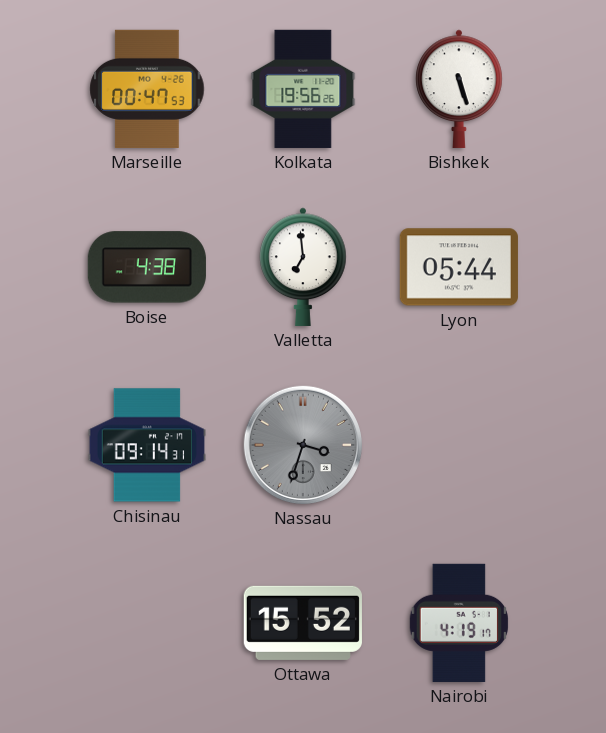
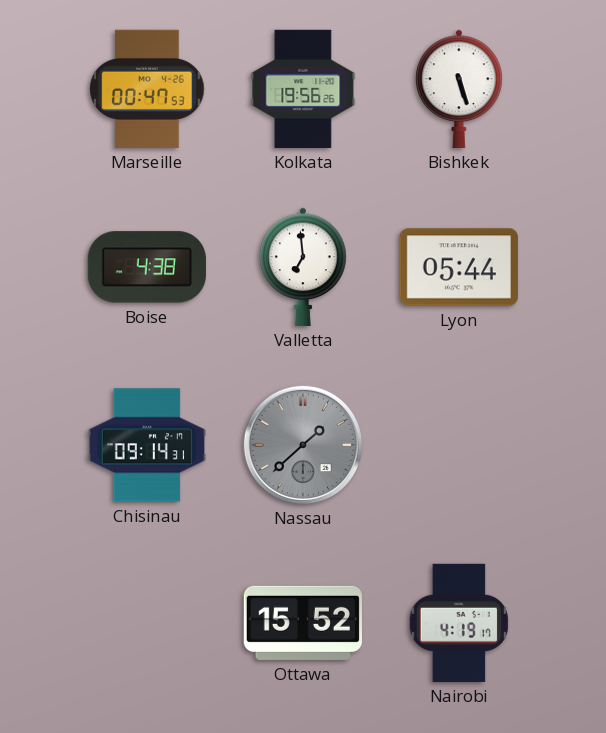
Nassau: 3:33 -> 1:38 (303, 445)
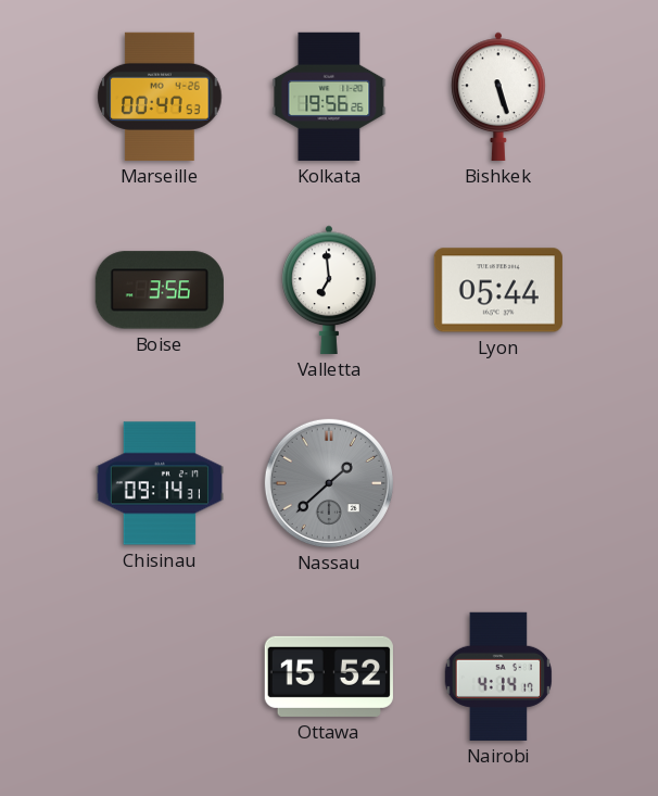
Boise: 4:38 -> 3:56 (160, 290)
Nairobi: 4:19 -> 4:14 (498, 677)
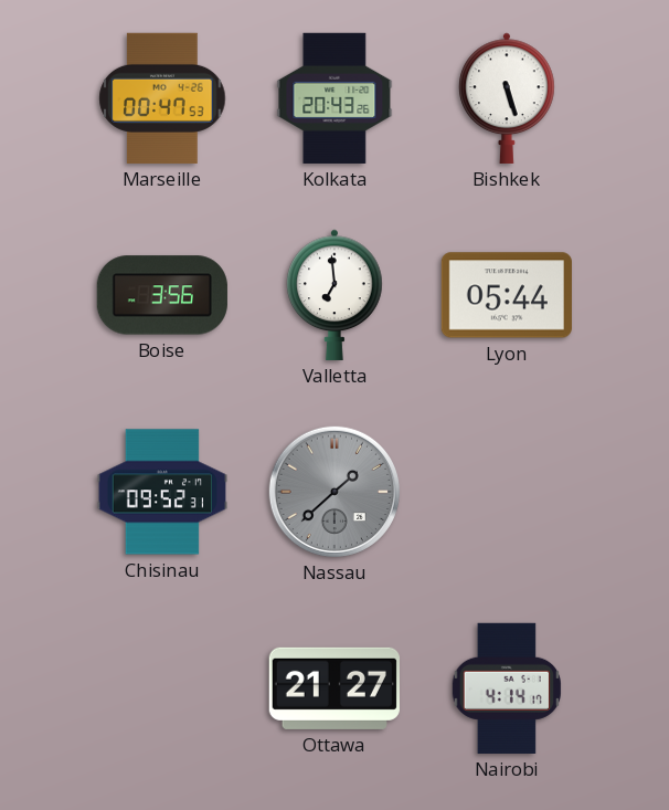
Kolkata: 19:56 -> 20:43 (334, 98)
Chisinau: 09:14 -> 09:52 (161, 492)
Ottawa: 15:52 -> 21:27 (334, 688)
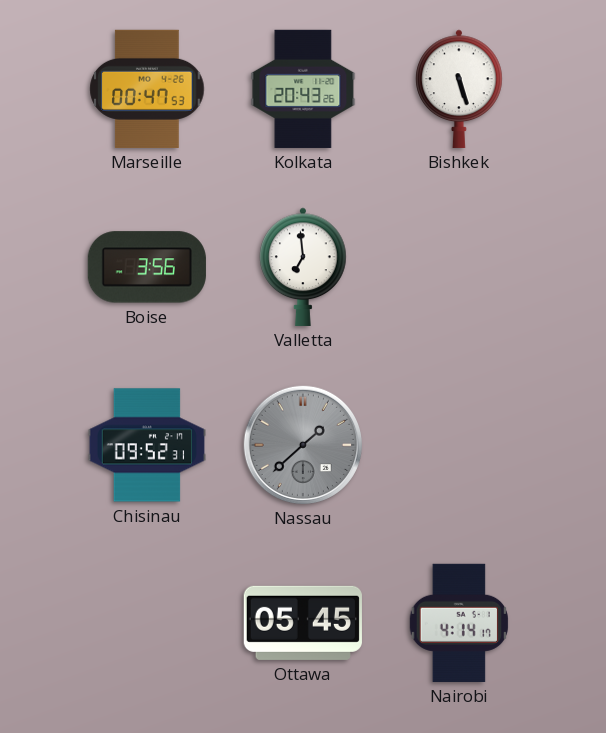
Lyon: 05:44 -> none (507, 295)
Ottawa: 21:27 -> 05:45 (303, 623)
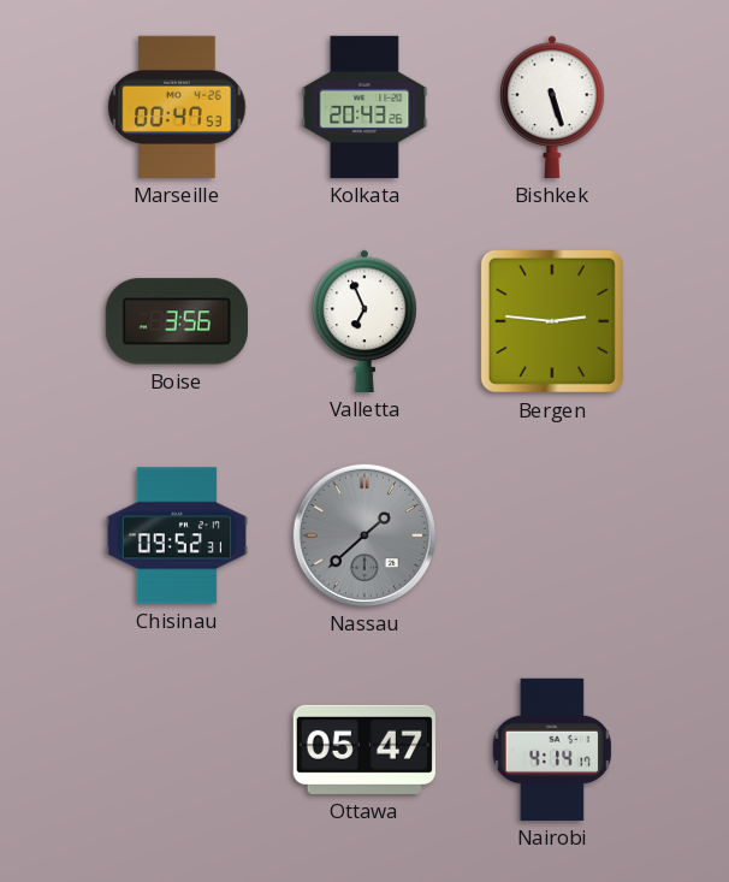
Valletta: 6:59 -> 6:56 (364, 321)
Bergen: none -> 2:46 (552, 321)
Ottawa: 05:45 -> 05:47 (364, 750)
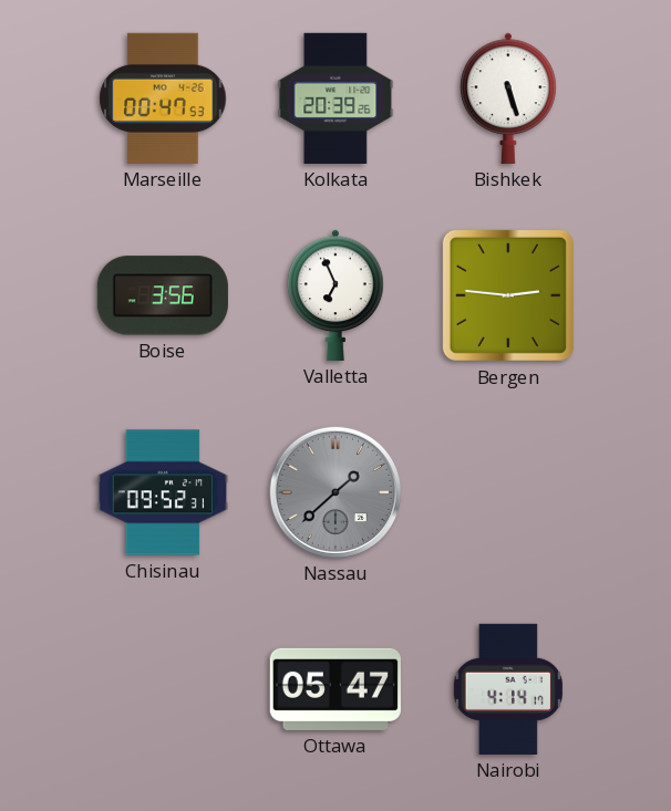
Kolkata: 20:43 -> 20:39 (335, 98)
